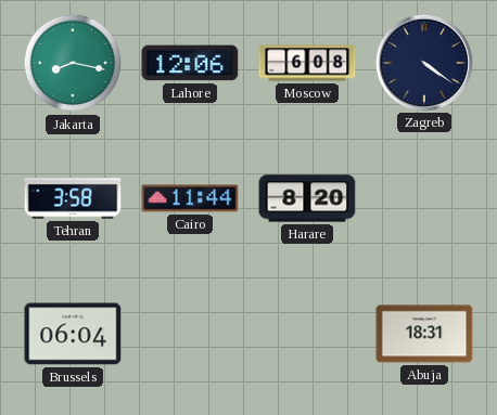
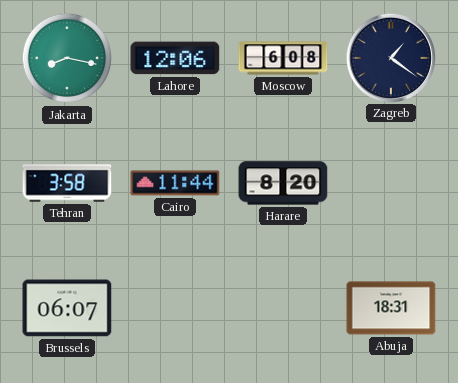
Zagreb: 4:21 -> 1:21 (390, 57)
Brussels: 06:04 -> 06:07 (67, 308)
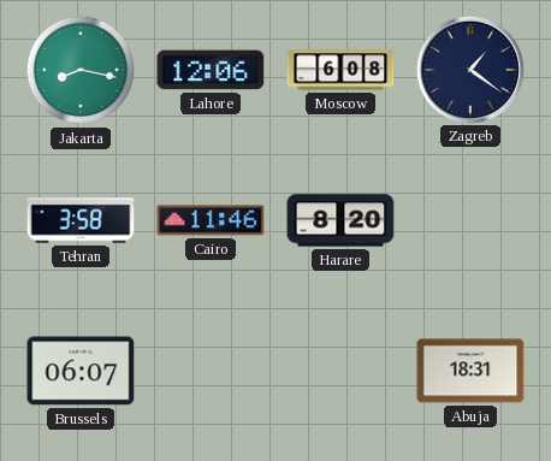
Cairo: 11:44 -> 11:46 (211, 220)
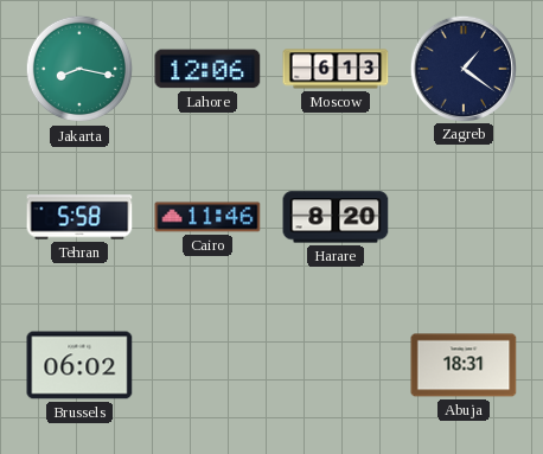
Moscow: 6:08 -> 6:13 (336, 69)
Tehran: 3:58 -> 5:58 (79, 217)
Brussels: 06:07 -> 06:02 (79, 365)
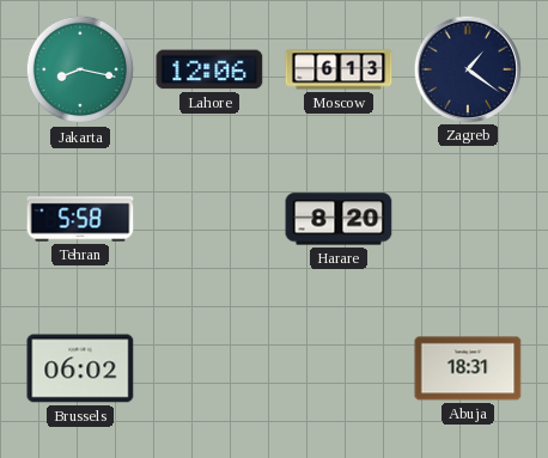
Cairo: 11:46 -> none (207, 217)
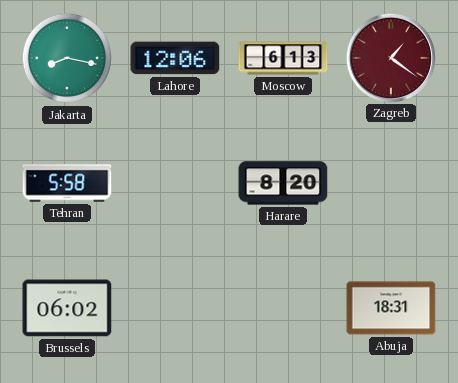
Zagreb dial: navy -> burgundy (390, 57)
